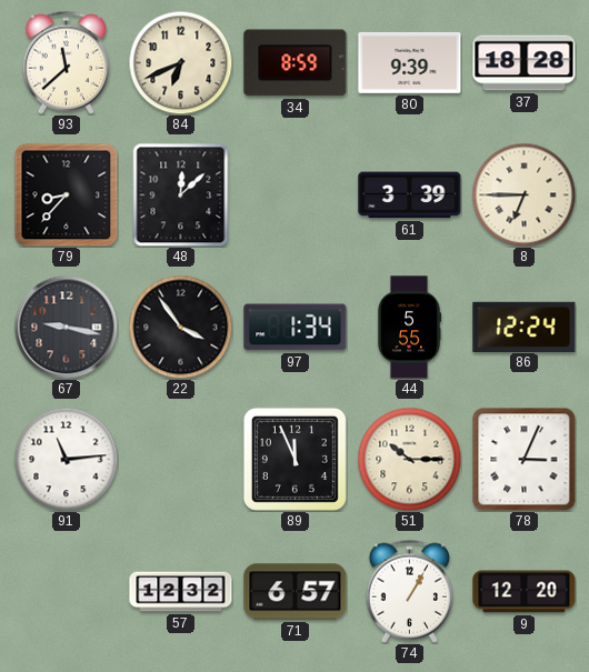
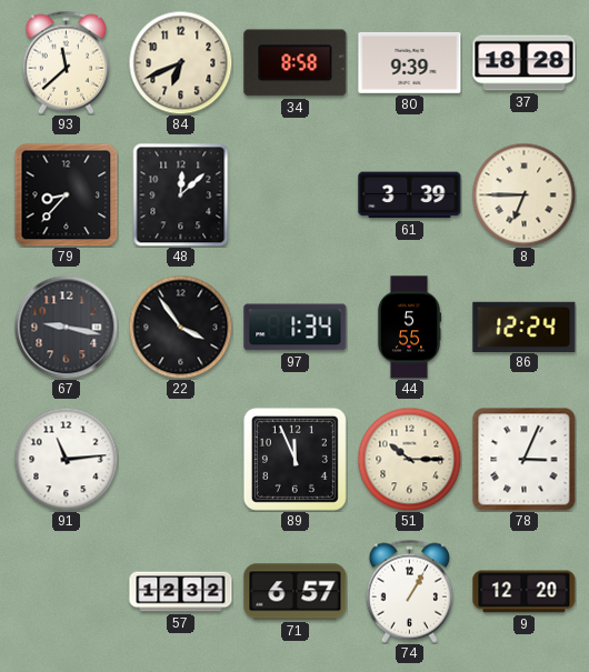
34: 8:59 -> 8:58 (296, 63)
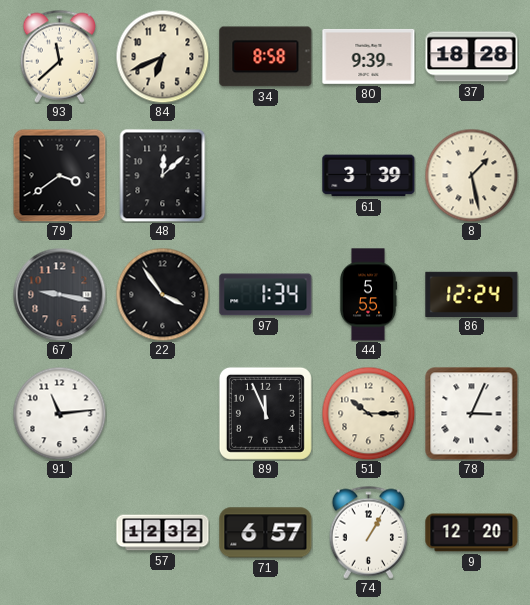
79: 8:37 -> 3:39 (59, 175)
8: 6:45 -> 1:28 (471, 175)
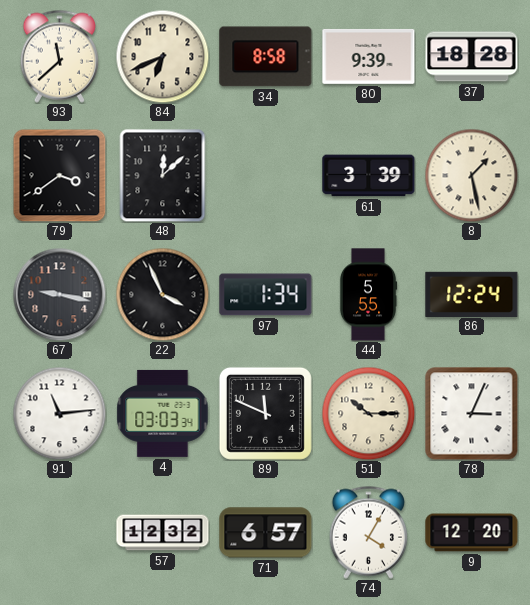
22: 3:54 -> 3:56 (162, 294)
4: none -> 03:03 (163, 413)
89: 11:56 -> 11:49 (265, 413)
74: 1:05 -> 4:05 (368, 532)
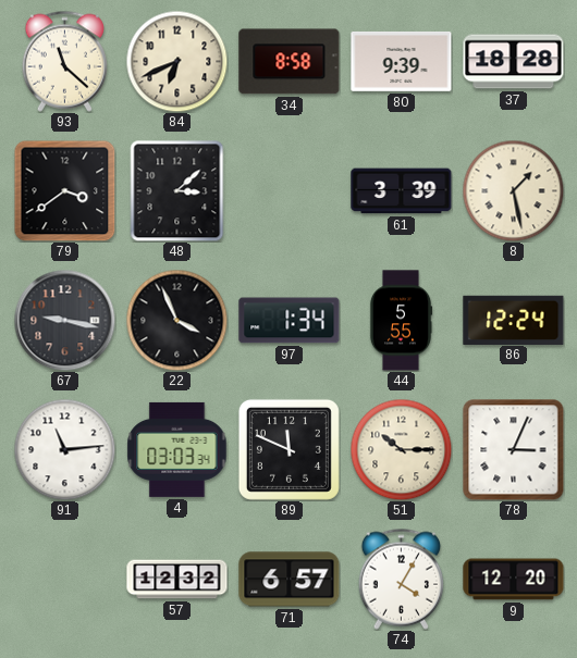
93: 11:38 -> 11:22 (64, 61)
48: 12:08 -> 3:08 (177, 190)
